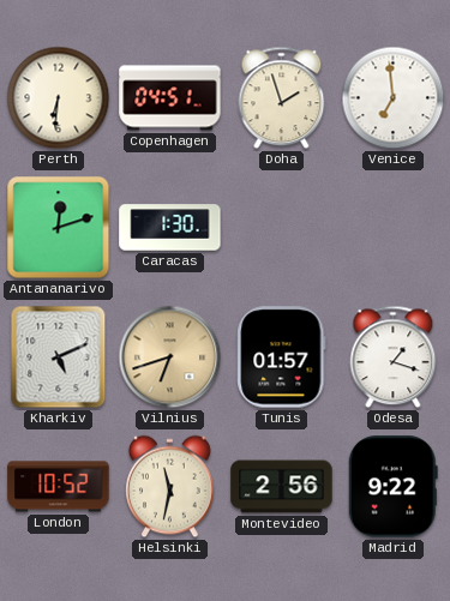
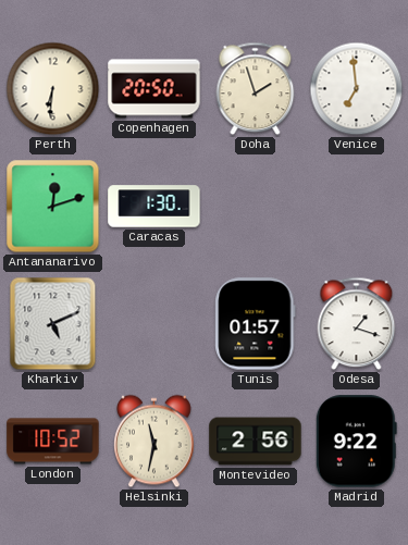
Copenhagen: 04:51 -> 20:50 (154, 89)
Vilnius: 6:42 -> none (170, 357)
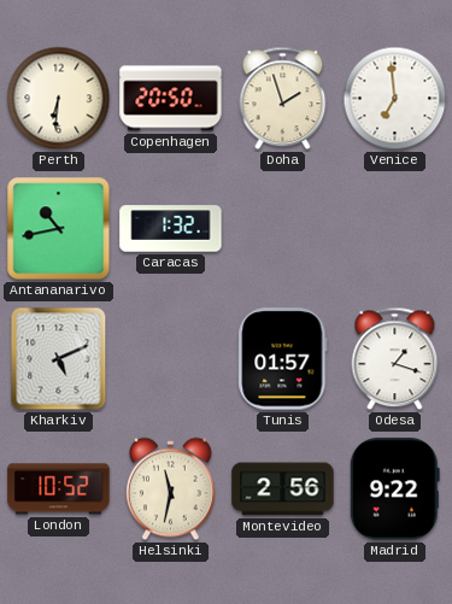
Antananarivo: 12:12 -> 10:43 (59, 229)
Caracas: 1:30 -> 1:32 (171, 229)
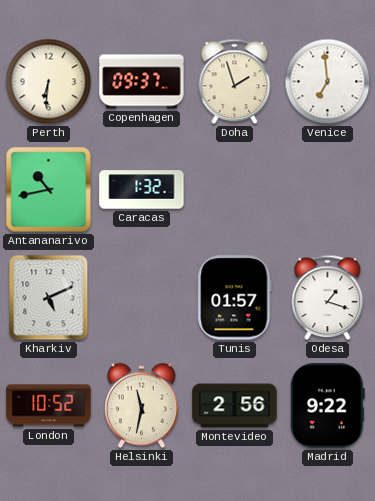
Copenhagen: 20:50 -> 09:37 (142, 82)
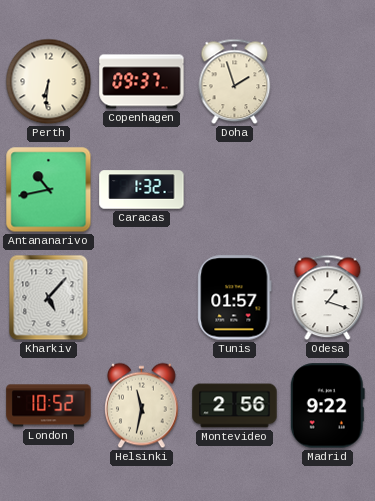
Venice: 6:59 -> none (328, 82)
Kharkiv: 5:11 -> 5:07 (49, 298)
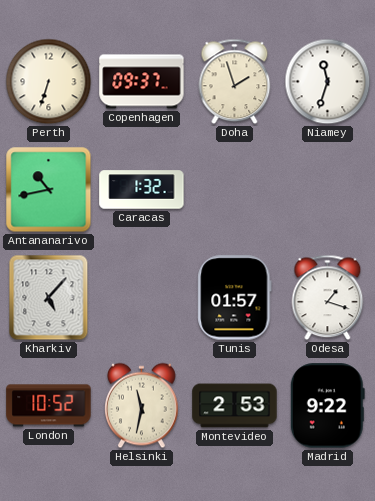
Perth: 6:31 -> 6:33 (49, 82)
Niamey: none -> 11:33 (328, 82)
Montevideo: 2:56 -> 2:53 (235, 406)
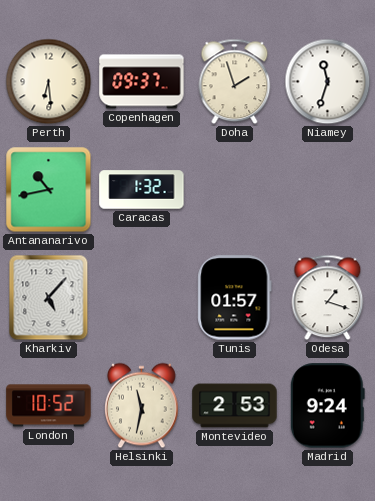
Perth: 6:33 -> 6:29 (49, 82)
Madrid: 9:22 -> 9:24 (327, 406)
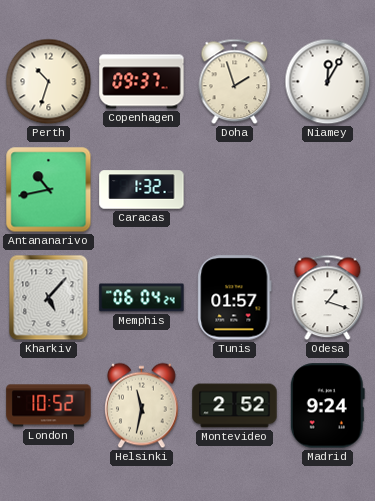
Perth: 6:29 -> 10:33 (49, 82)
Niamey: 11:33 -> 12:05 (328, 82)
Memphis: none -> 06:04 (142, 298)
Montevideo: 2:53 -> 2:52 (235, 406)
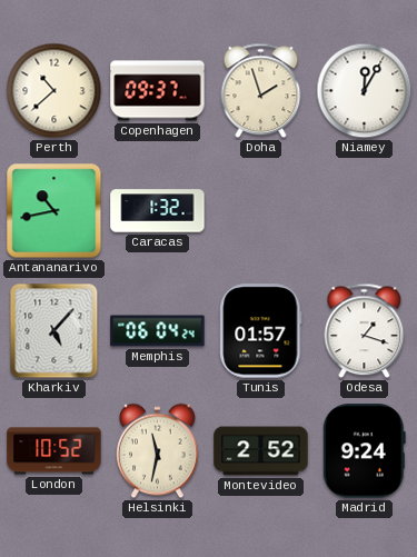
Perth: 10:33 -> 10:38 (54, 91)
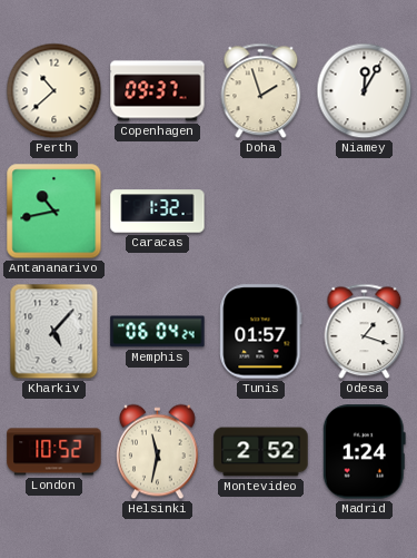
Madrid: 9:24 -> 1:24 (364, 452)
